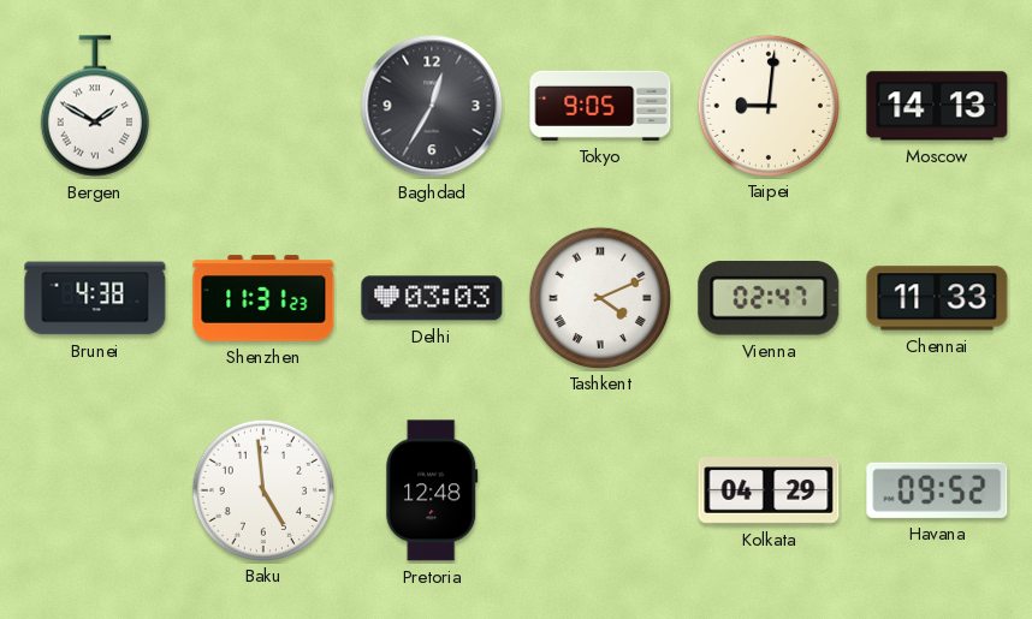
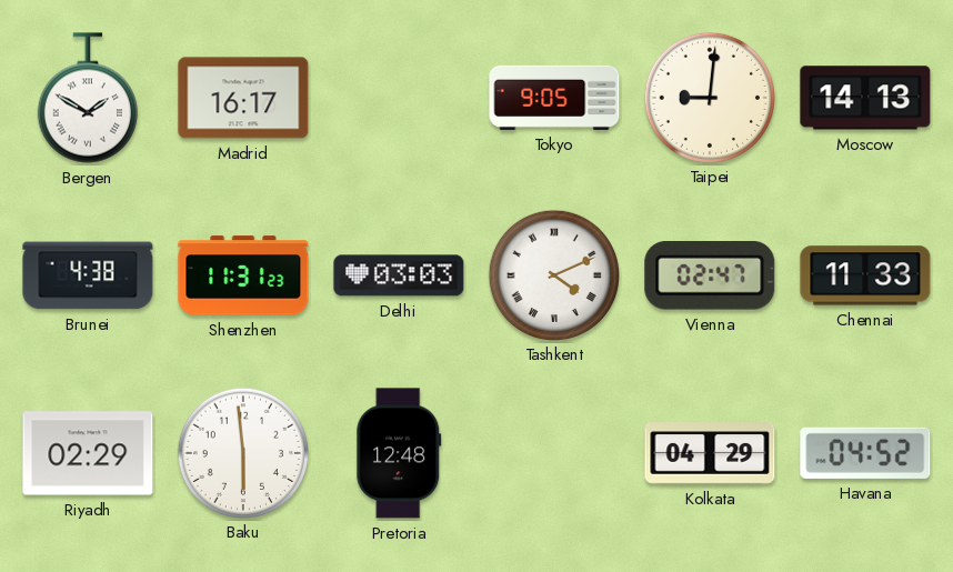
Madrid: none -> 16:17 (243, 98)
Baghdad: 12:35 -> none (432, 106)
Riyadh: none -> 02:29 (88, 453)
Baku: 4:59 -> 5:59 (242, 452)
Havana: 09:52 -> 04:52 (865, 453)
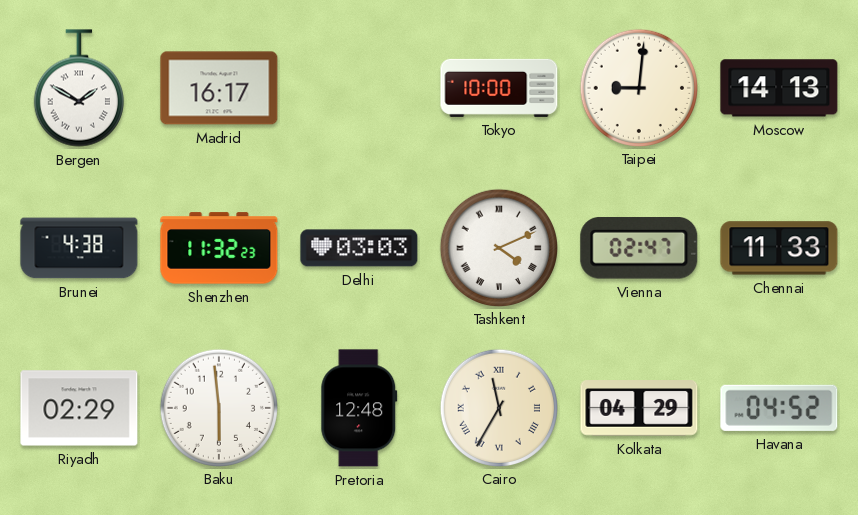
Tokyo: 9:05 -> 10:00 (499, 88)
Shenzhen: 11:31 -> 11:32 (219, 248)
Cairo: none -> 11:35 (498, 407)
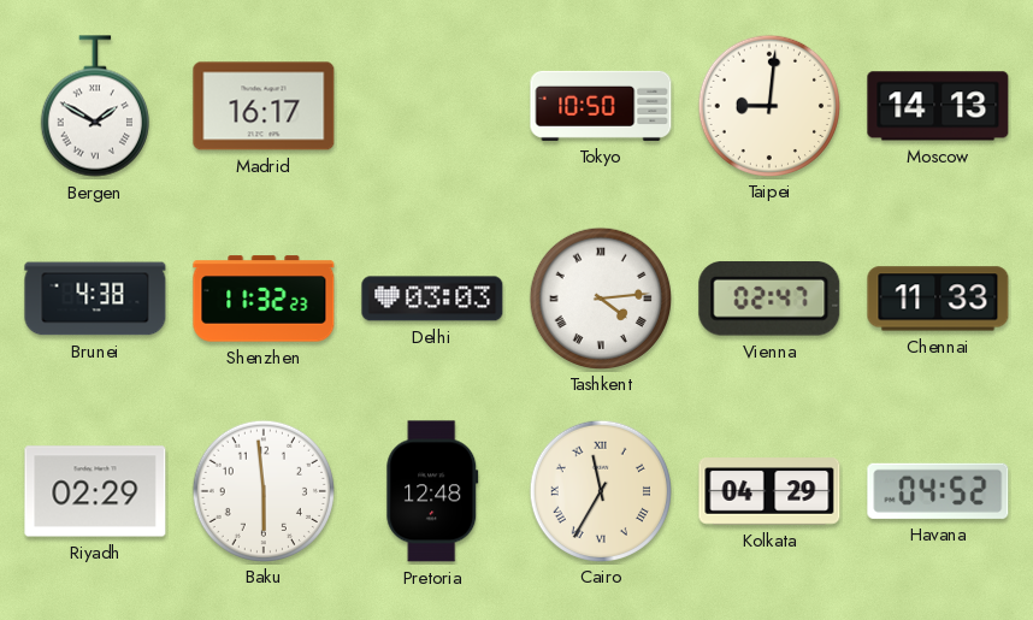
Tokyo: 10:00 -> 10:50 (601, 106)
Tashkent: 4:11 -> 4:14 (600, 297)
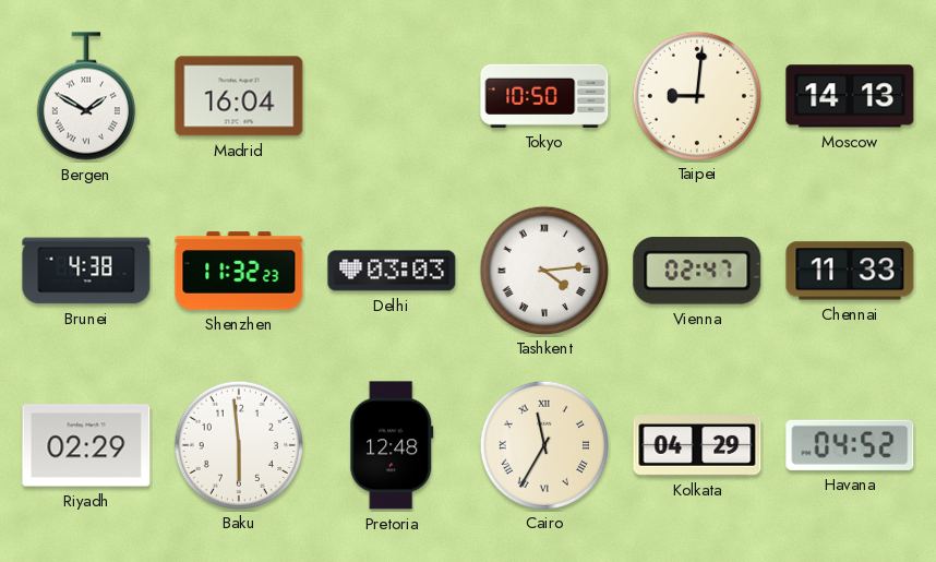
Madrid: 16:17 -> 16:04 (239, 96)
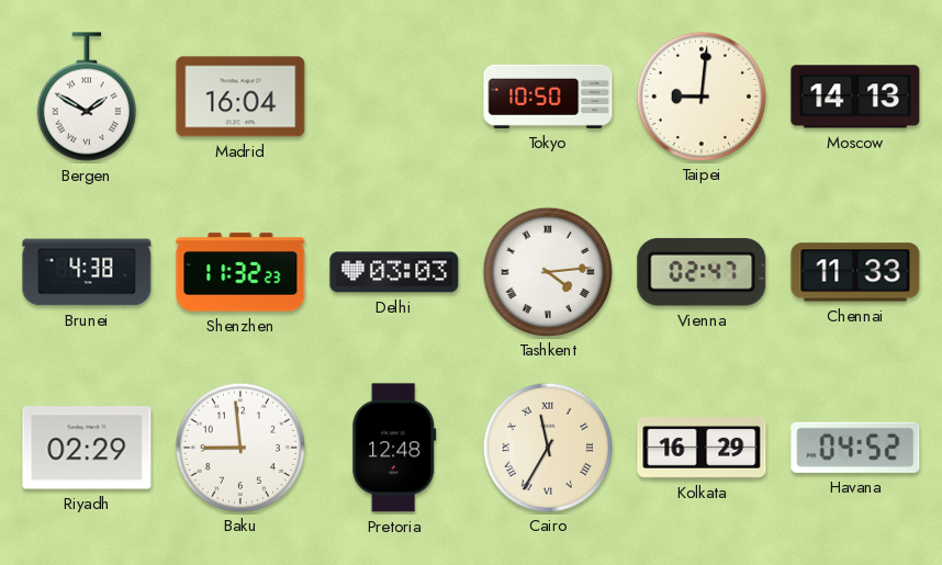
Baku: 5:59 -> 8:59 (239, 447)
Kolkata: 04:29 -> 16:29 (702, 448)
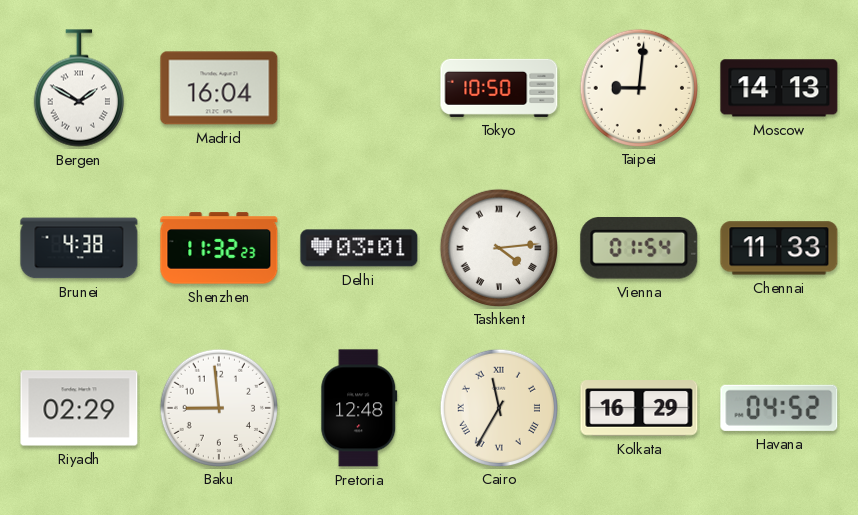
Delhi: 03:03 -> 03:01 (359, 248)
Vienna: 02:47 -> 01:54 (639, 249)
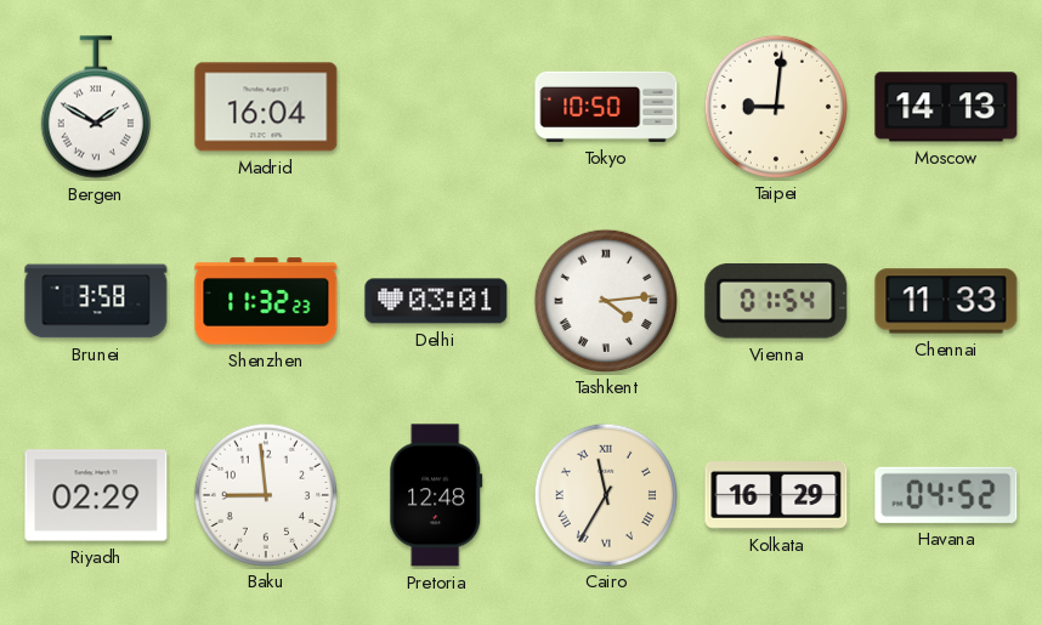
Brunei: 4:38 -> 3:58 (96, 301)
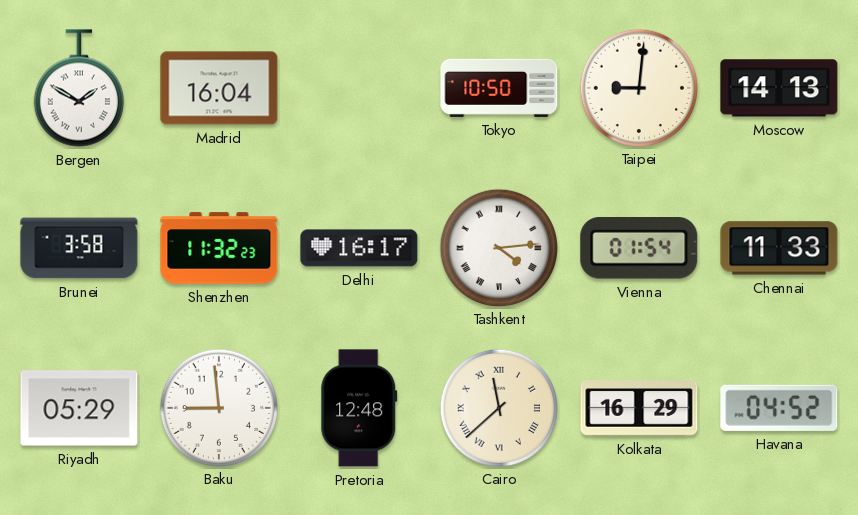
Delhi: 03:01 -> 16:17 (359, 248)
Riyadh: 02:29 -> 05:29 (79, 408)
Cairo: 11:35 -> 11:38 (498, 407)
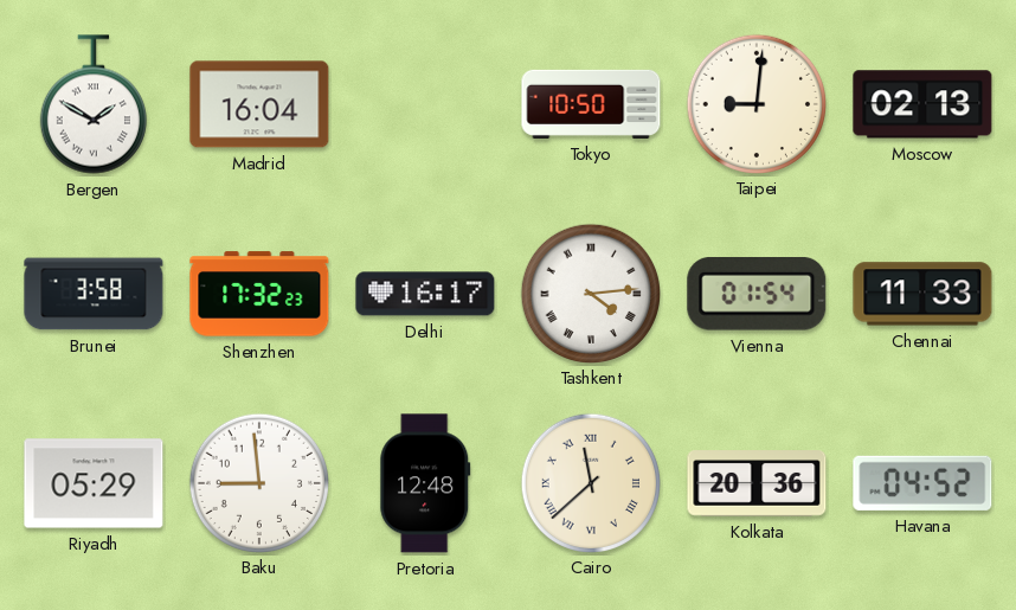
Moscow: 14:13 -> 02:13 (922, 104)
Shenzhen: 11:32 -> 17:32 (259, 294)
Kolkata: 16:29 -> 20:36 (757, 483)
